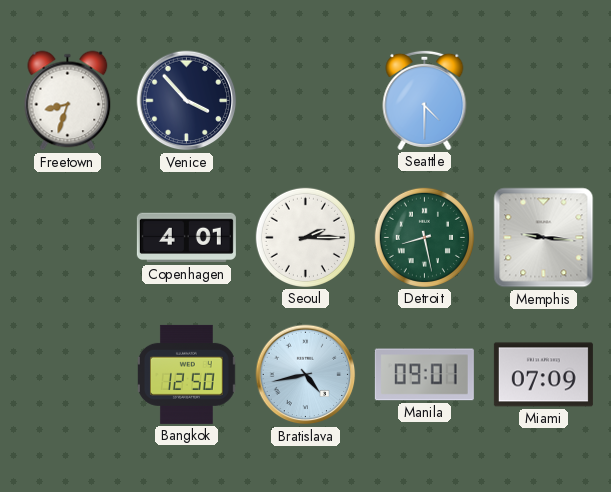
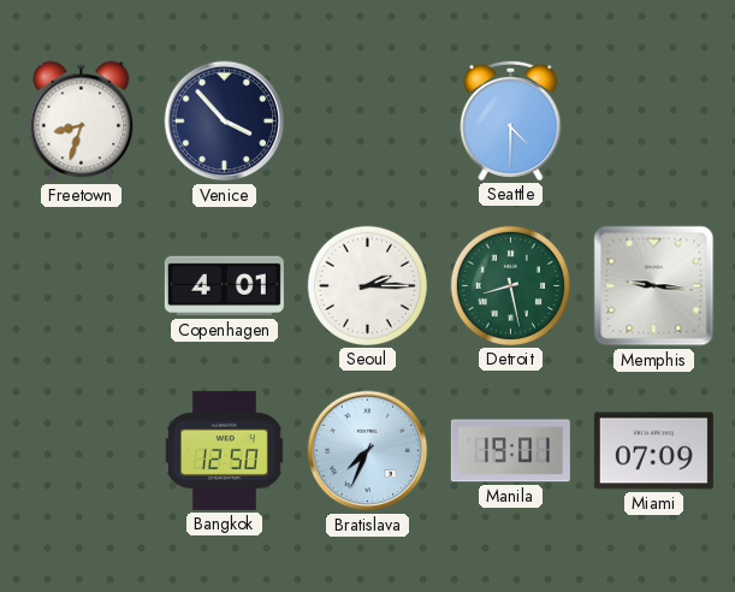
Bratislava: 4:43 -> 7:34 (368, 451)
Manila: 09:01 -> 19:01 (510, 451)
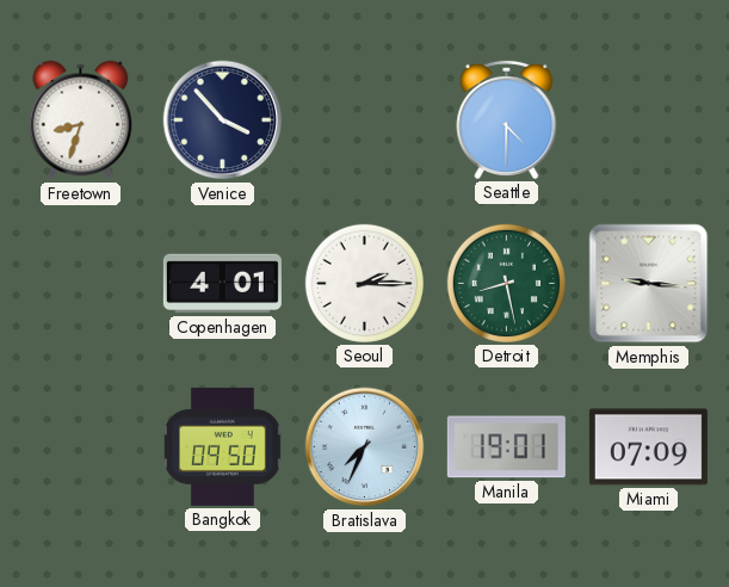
Bangkok: 12:50 -> 09:50 (222, 446)
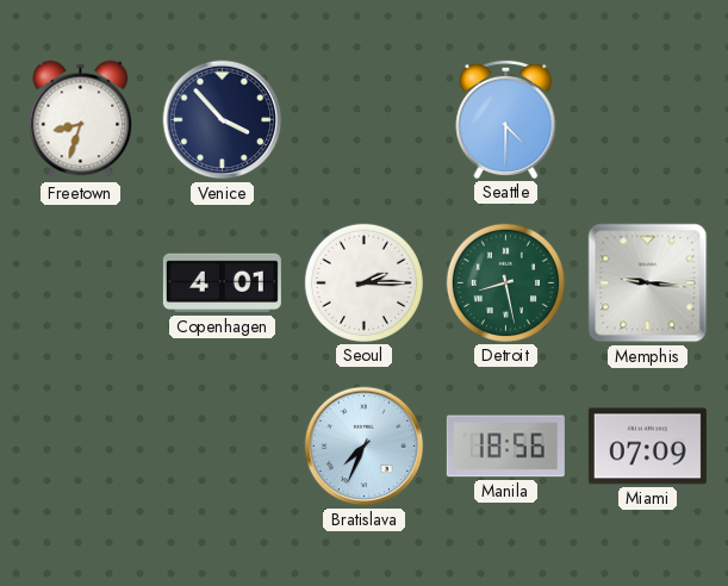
Bangkok: 09:50 -> none (222, 446)
Manila: 19:01 -> 18:56 (505, 447)
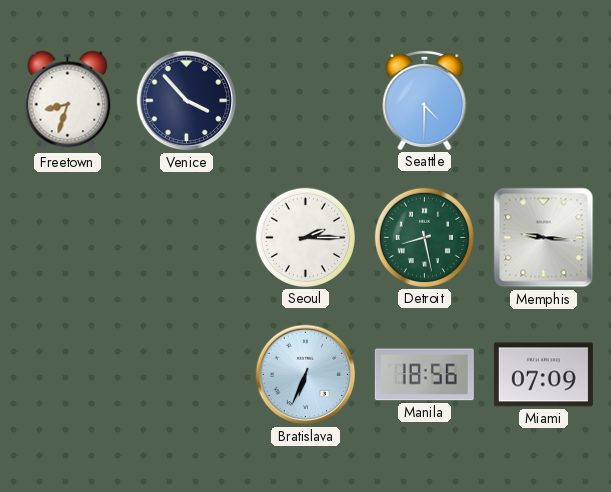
Copenhagen: 4:01 -> none (222, 283)
Bratislava: 7:34 -> 6:34 (306, 375)
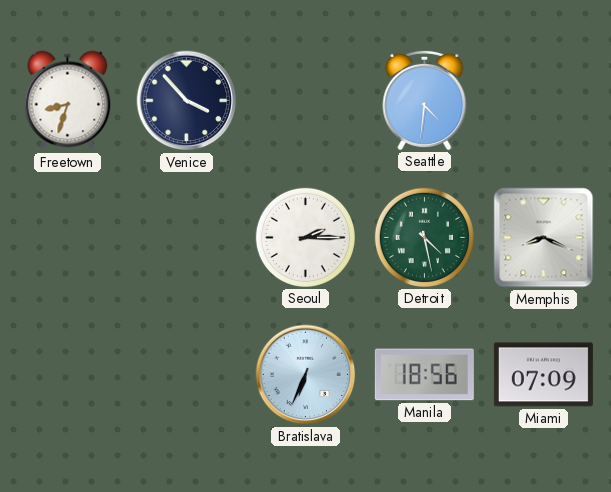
Seattle: 4:30 -> 4:31 (425, 100)
Detroit: 8:28 -> 4:28 (424, 237)
Memphis: 9:16 -> 8:19 (544, 238)
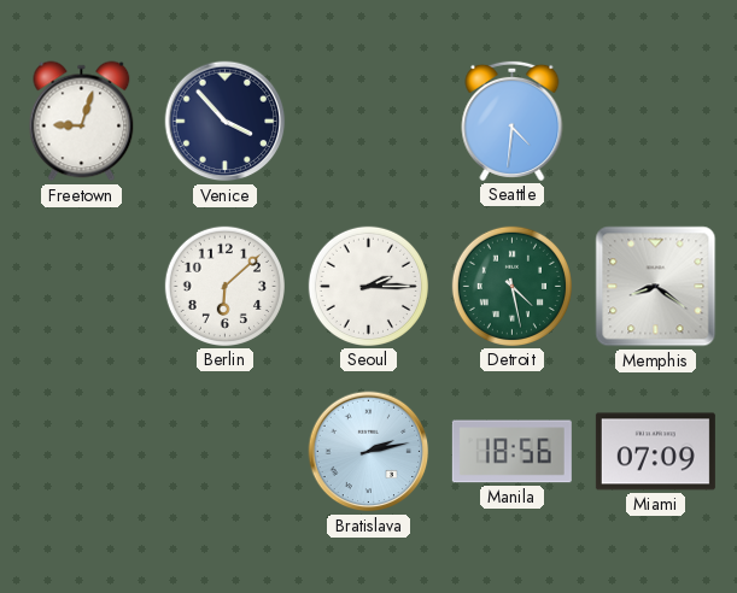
Freetown: 8:33 -> 9:03 (82, 122)
Berlin: none -> 6:08 (224, 286)
Memphis: 8:19 -> 8:21 (656, 287)
Bratislava: 6:34 -> 2:13 (369, 452)
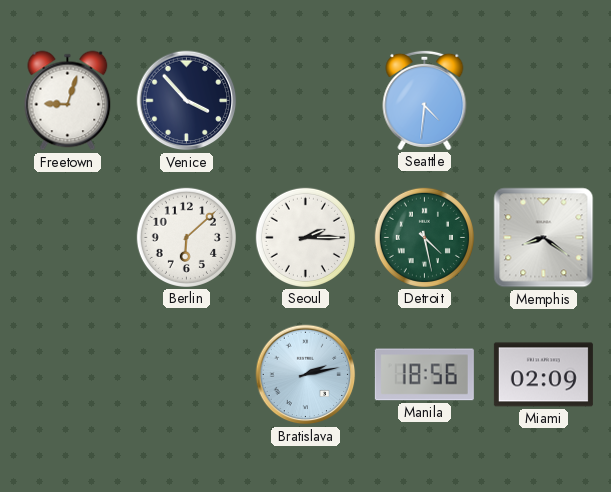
Miami: 07:09 -> 02:09 (543, 375)
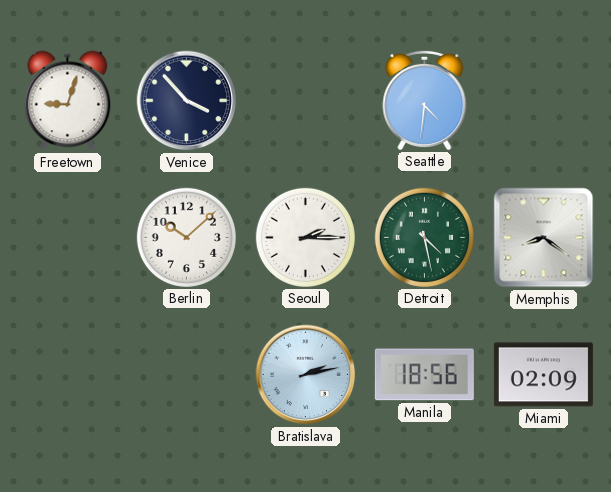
Berlin: 6:08 -> 10:08 (186, 237)
